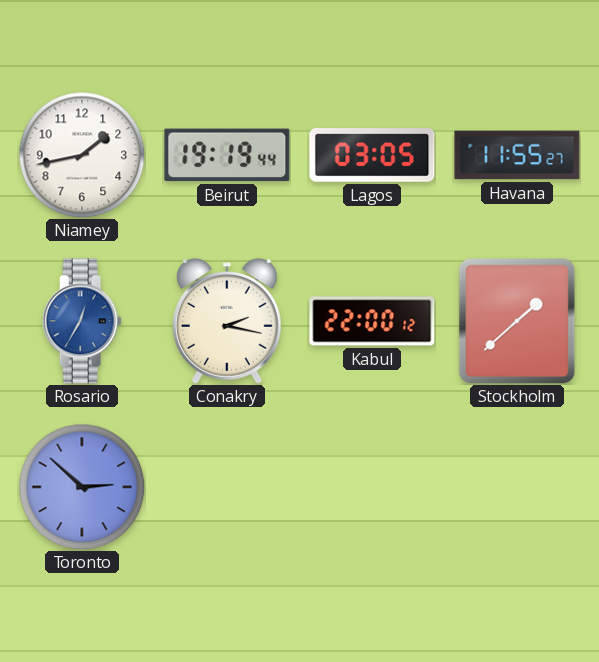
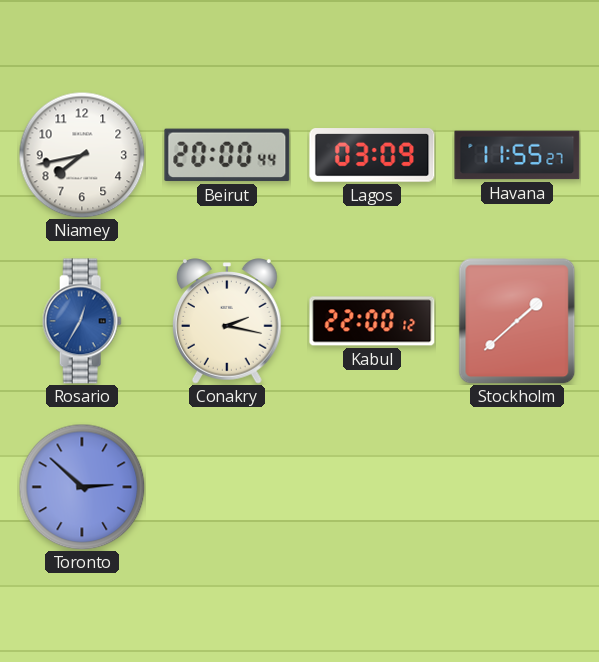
Niamey: 1:43 -> 7:43 (82, 155)
Beirut: 19:19 -> 20:00 (227, 155)
Lagos: 03:05 -> 03:09 (372, 155)
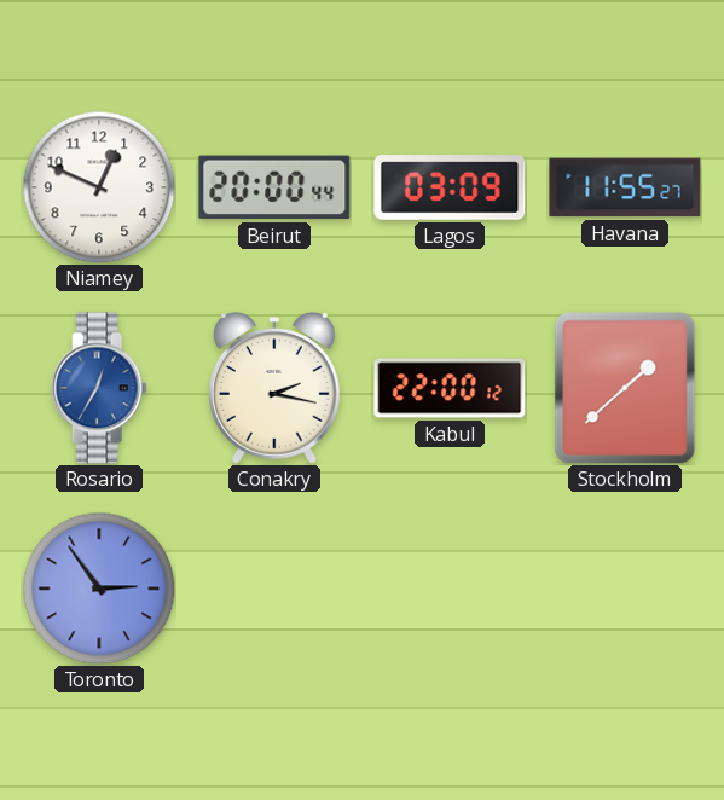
Niamey: 7:43 -> 12:49 (99, 187)
Toronto: 2:52 -> 2:54 (99, 589)
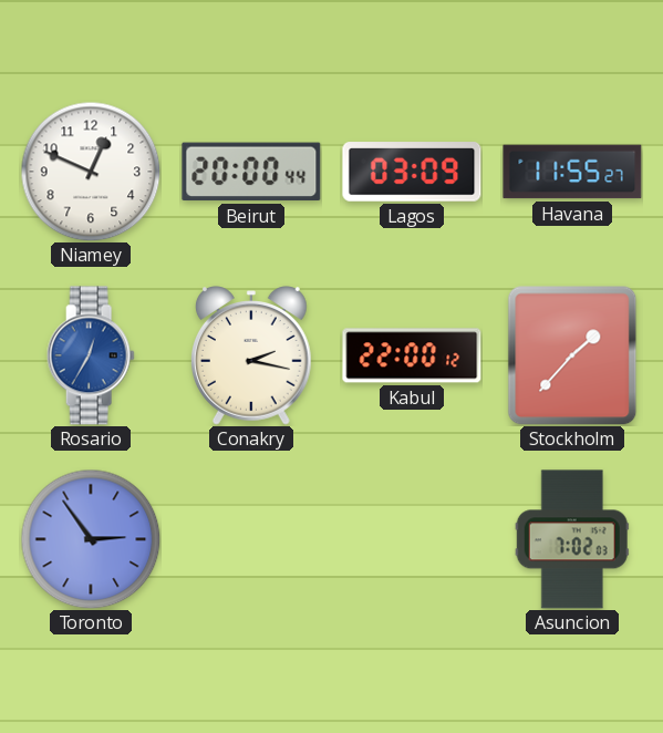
Stockholm: 1:38 -> 1:37 (572, 355)
Asuncion: none -> 7:02 (572, 539)
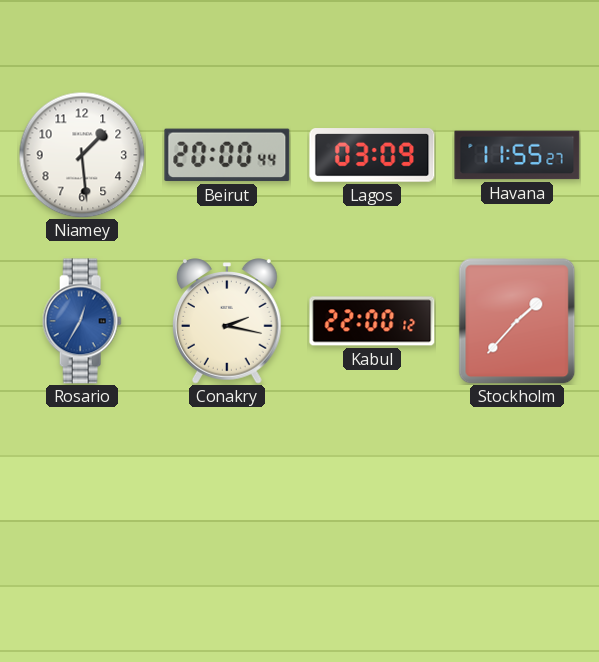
Niamey: 12:49 -> 1:29 (82, 155)
Toronto: 2:54 -> none (91, 539)
Asuncion: 7:02 -> none (572, 539)
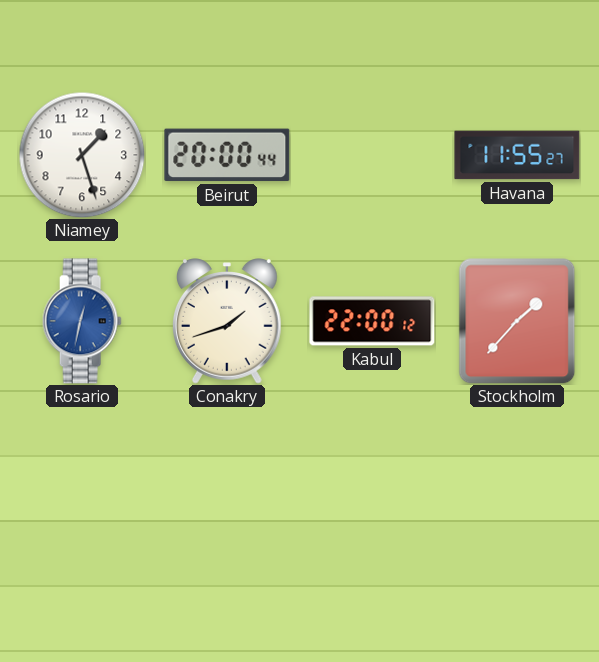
Niamey: 1:29 -> 1:27 (82, 155)
Lagos: 03:09 -> none (372, 155)
Rosario: 12:35 -> 12:32 (82, 321)
Conakry: 2:17 -> 1:42 (227, 321)
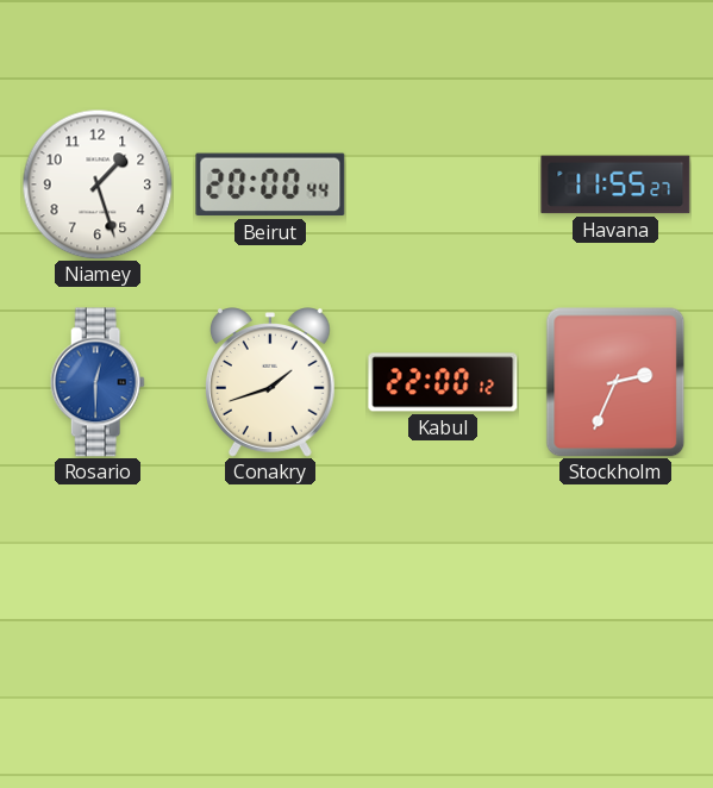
Rosario: 12:32 -> 12:30 (98, 382)
Stockholm: 1:37 -> 2:34 (615, 382)
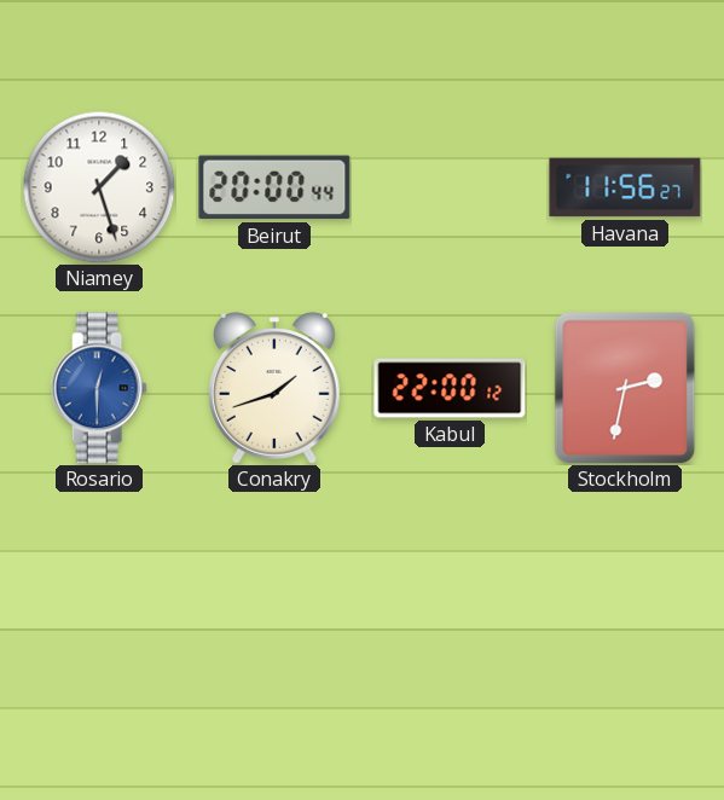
Havana: 11:55 -> 11:56 (625, 187)
Stockholm: 2:34 -> 2:32 (625, 388)
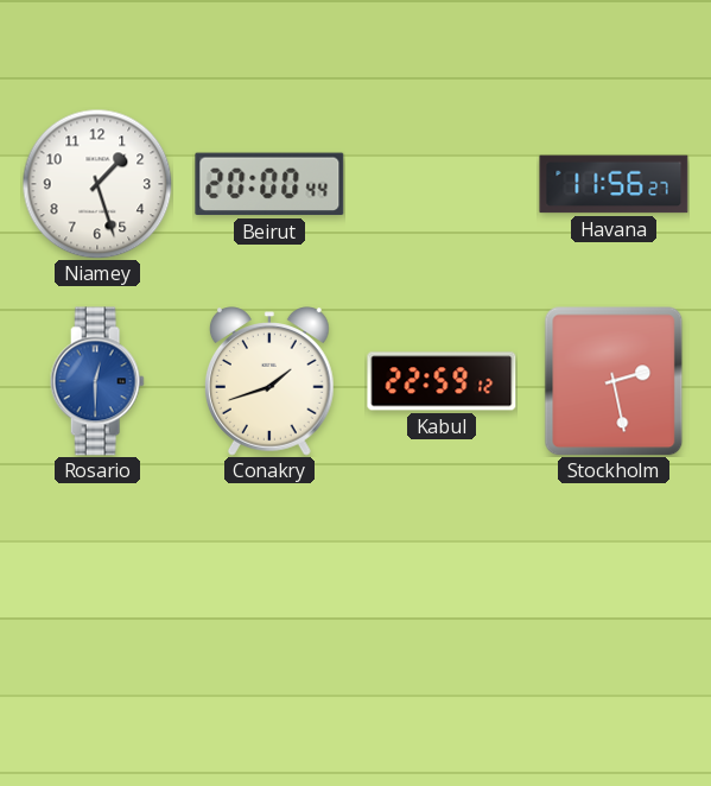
Kabul: 22:00 -> 22:59 (442, 381)
Stockholm: 2:32 -> 2:28 (614, 381)
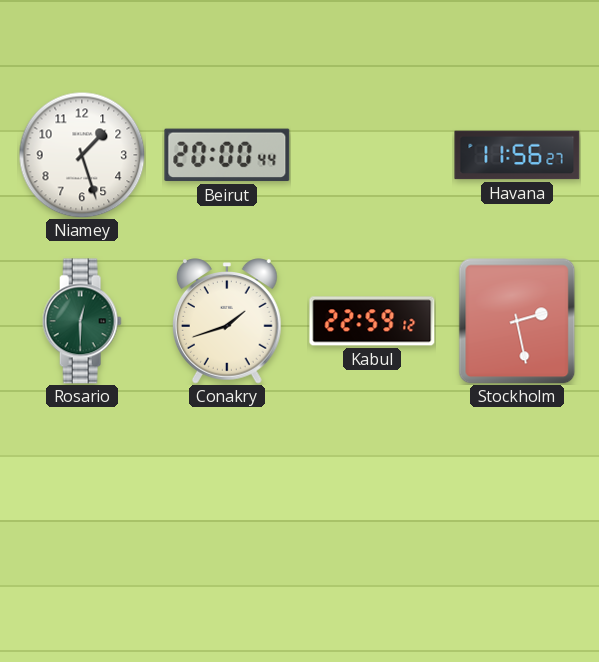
Rosario dial: blue -> green (82, 321)
